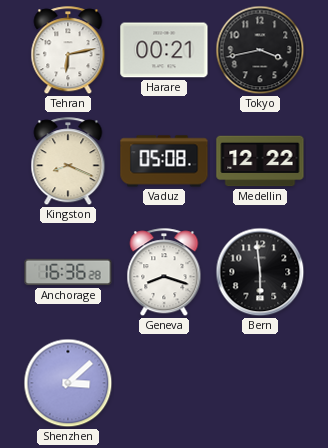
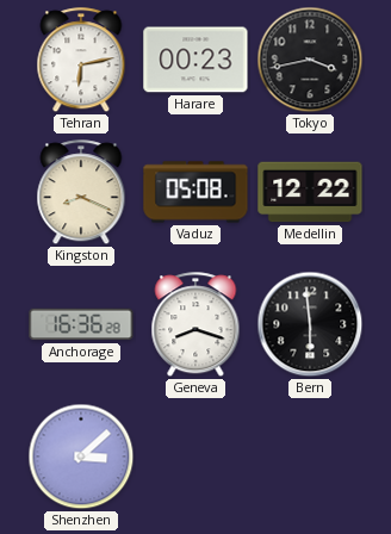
Harare: 00:21 -> 00:23 (195, 60)
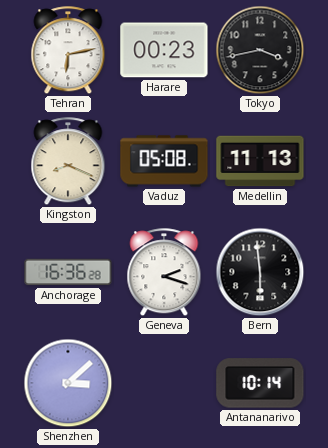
Medellin: 12:22 -> 11:13 (260, 161)
Geneva: 8:18 -> 2:18 (164, 273)
Antananarivo: none -> 10:14 (260, 383)
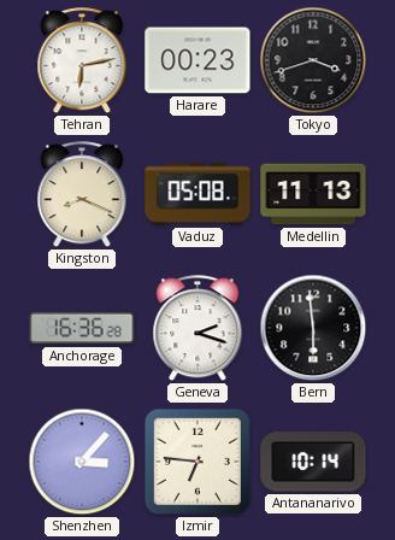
Tokyo: 3:43 -> 3:42 (313, 60)
Shenzhen: 3:08 -> 3:07 (82, 462)
Izmir: none -> 6:46 (197, 462)
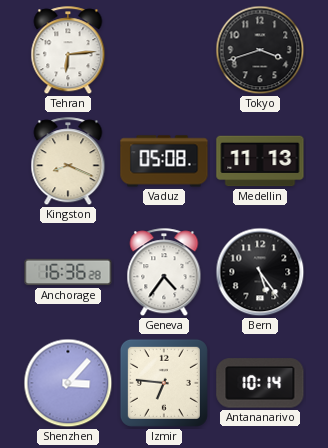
Tehran: 6:13 -> 6:14 (68, 51)
Harare: 00:23 -> none (197, 60)
Geneva: 2:18 -> 4:36 (164, 273)
Bern: 5:59 -> 5:24 (260, 272)
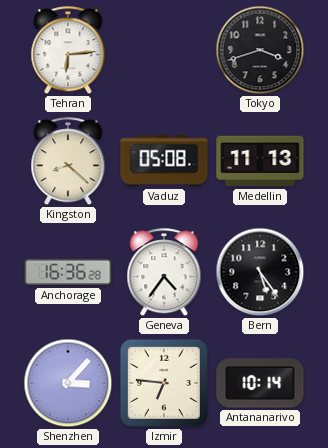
Kingston: 8:19 -> 8:22 (68, 162)
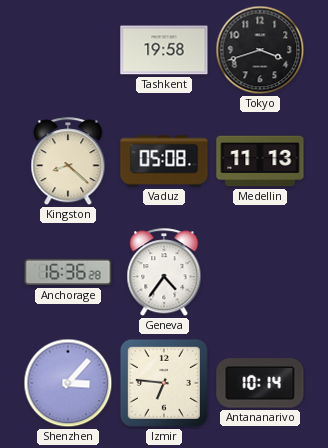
Tehran: 6:14 -> none (68, 51)
Tashkent: none -> 19:58 (164, 50)
Bern: 5:24 -> none (260, 272)
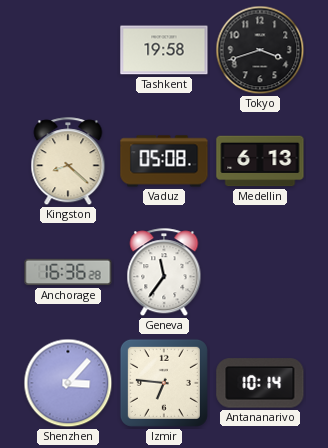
Medellin: 11:13 -> 6:13 (260, 161)
Geneva: 4:36 -> 11:36 (164, 273)
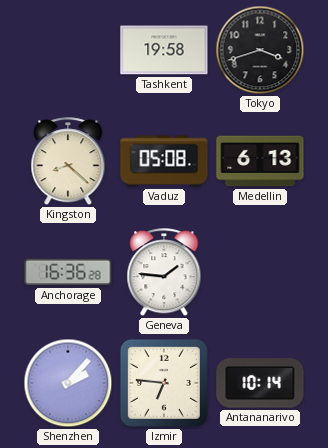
Geneva: 11:36 -> 1:46 (164, 273)
Shenzhen: 3:07 -> 2:07 (68, 383)
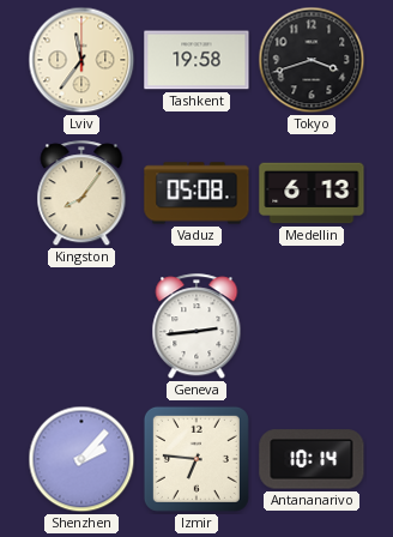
Lviv: none -> 11:36 (81, 60)
Kingston: 8:22 -> 8:06 (81, 194)
Anchorage: 16:36 -> none (68, 272)
Geneva: 1:46 -> 2:44 (196, 327)
